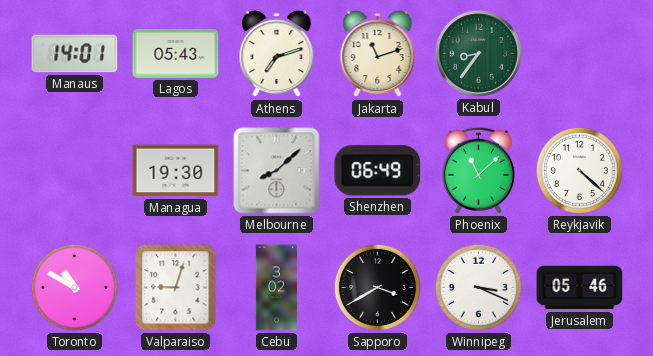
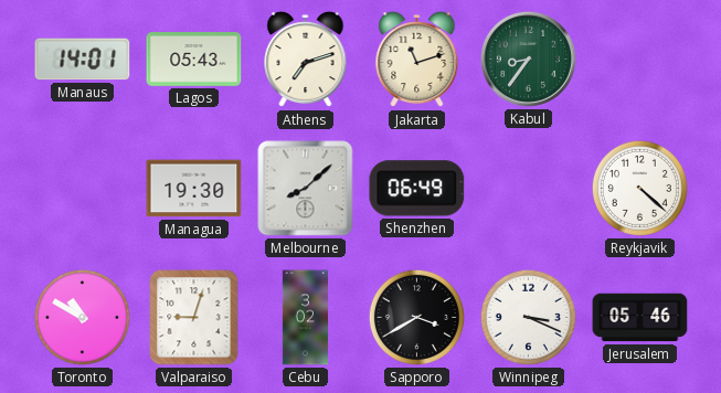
Phoenix: 11:08 -> none (478, 170)
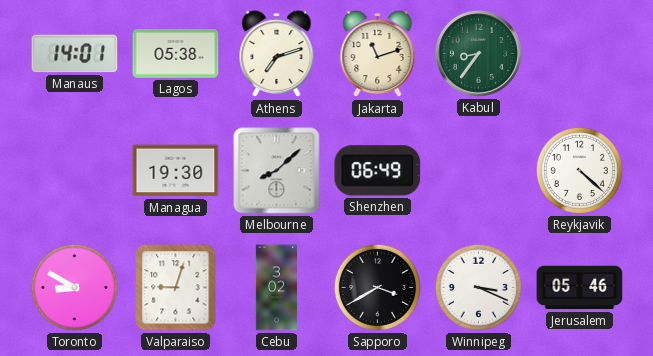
Lagos: 05:43 -> 05:38 (176, 54)
Toronto: 10:50 -> 8:50 (74, 287)
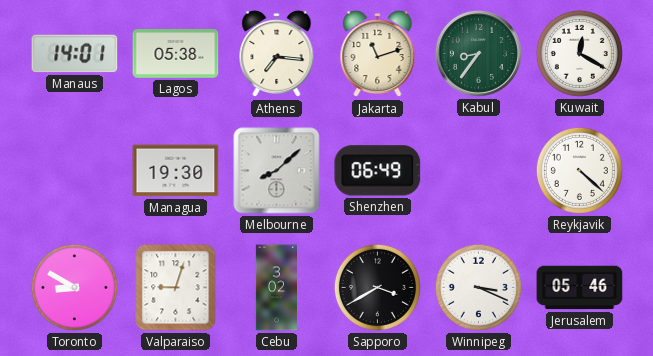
Athens: 7:12 -> 7:16 (277, 54)
Kuwait: none -> 12:20 (579, 53)
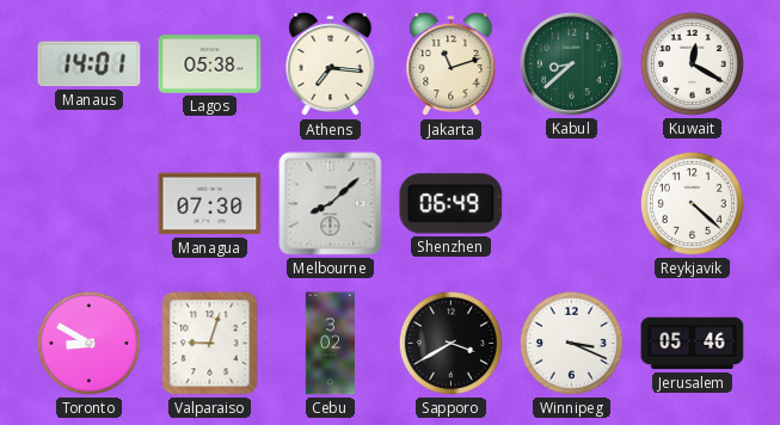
Kabul: 8:36 -> 8:38 (571, 63)
Managua: 19:30 -> 07:30 (210, 204)
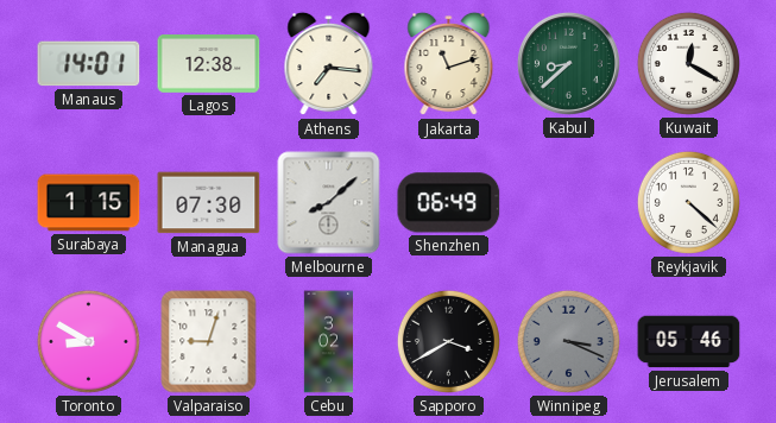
Lagos: 05:38 -> 12:38 (209, 64)
Surabaya: none -> 1:15 (89, 203)
Winnipeg dial: white -> grey (568, 341)
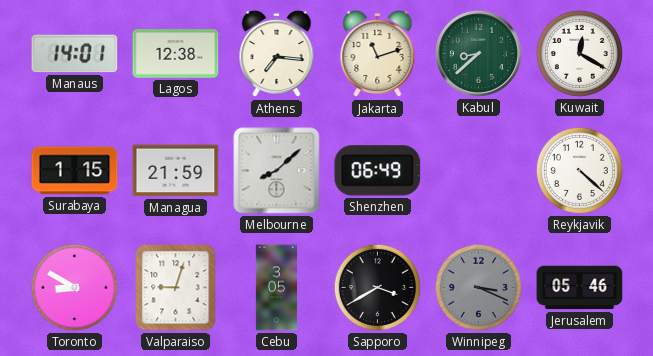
Managua: 07:30 -> 21:59 (176, 171)
Cebu: 3:02 -> 3:05 (276, 288)
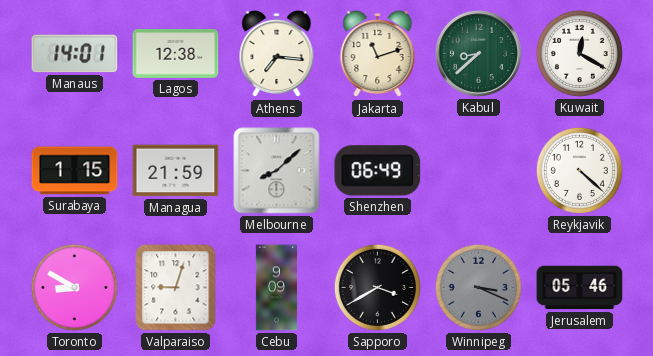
Cebu: 3:05 -> 9:09 (276, 288)
